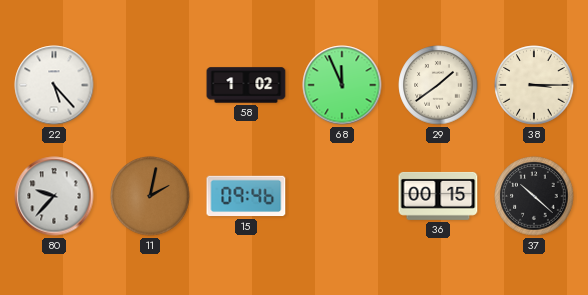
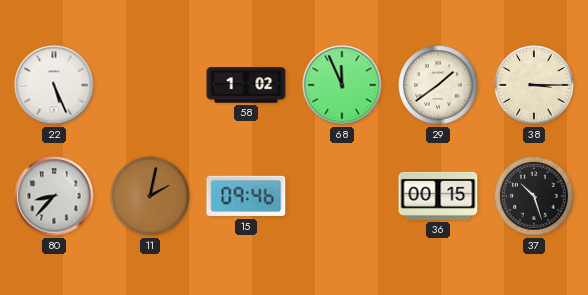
22: 5:23 -> 5:26 (54, 85)
80: 9:37 -> 8:37 (54, 196)
37: 10:22 -> 10:27 (534, 196)
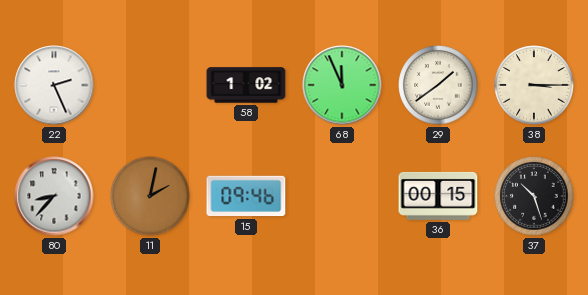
22: 5:26 -> 2:26 (54, 85)
